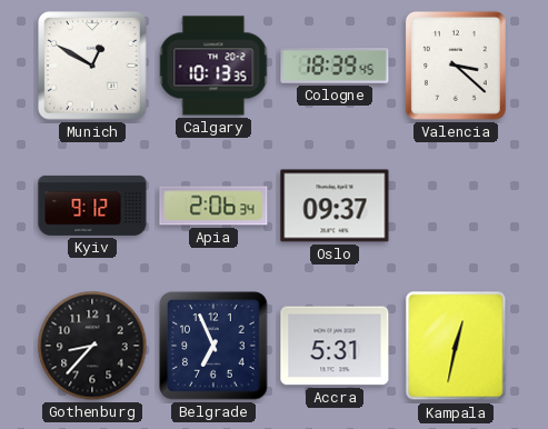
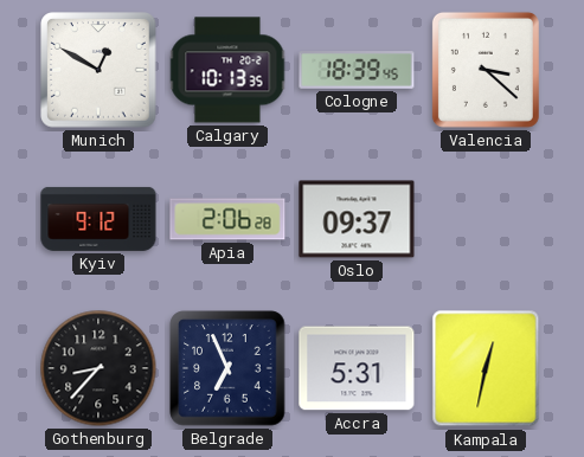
Apia: 2:06:34 -> 2:06:28 (227, 219)
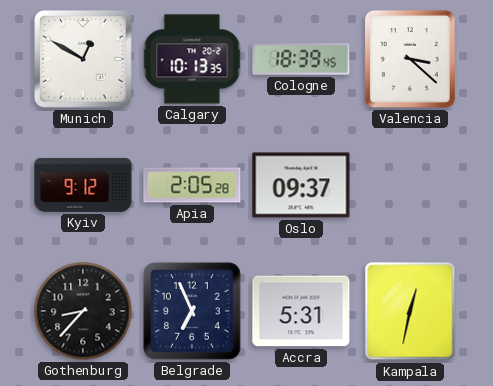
Apia: 2:06 -> 2:05 (192, 185)
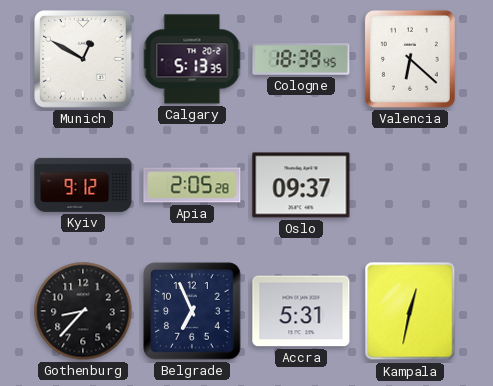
Calgary: 10:13 -> 5:13 (192, 59)
Valencia: 3:22 -> 6:22 (410, 59)
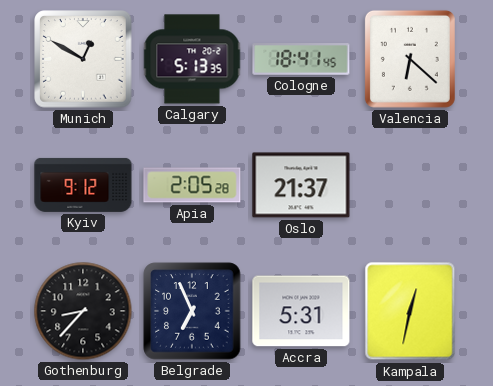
Cologne: 18:39 -> 18:41 (301, 59)
Oslo: 09:37 -> 21:37 (301, 185)
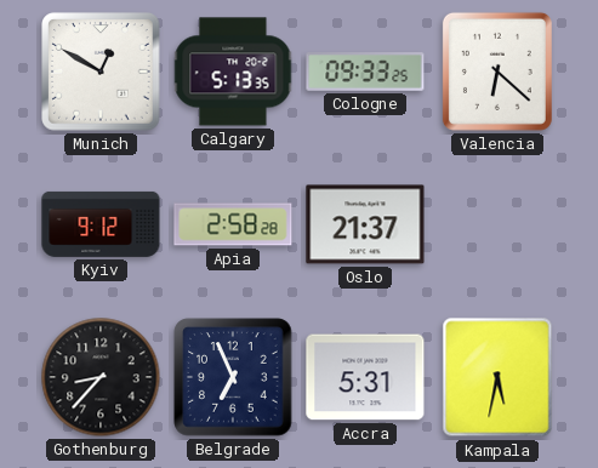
Cologne: 18:41 -> 09:33 (365, 72)
Apia: 2:05 -> 2:58 (233, 224)
Kampala: 12:32 -> 5:32 (497, 377)
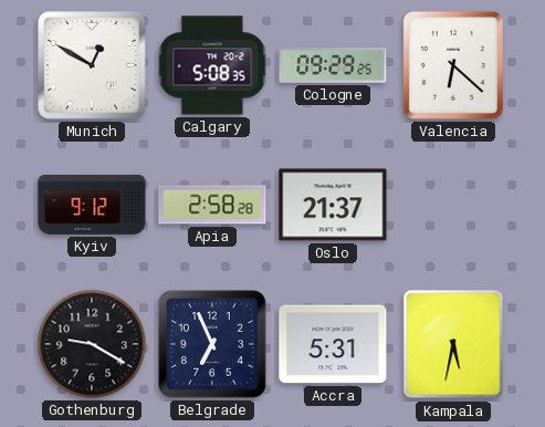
Calgary: 5:13 -> 5:08 (212, 65)
Cologne: 09:33 -> 09:29 (333, 65)
Gothenburg: 8:37 -> 9:20 (92, 344)
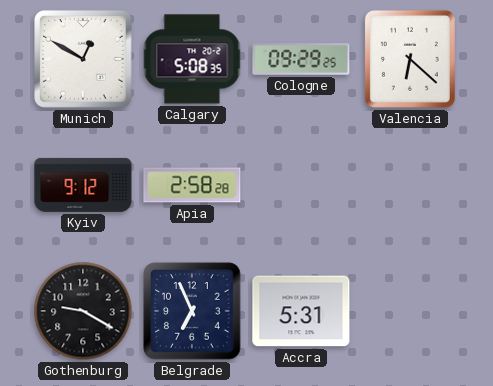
Oslo: 21:37 -> none (333, 205)
Kampala: 5:32 -> none (453, 344)
